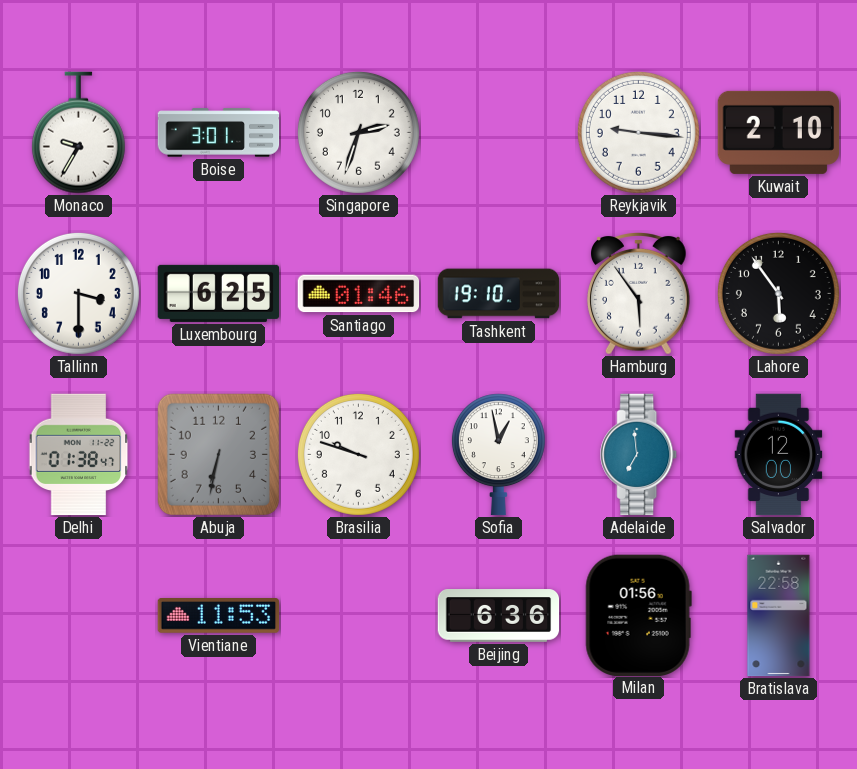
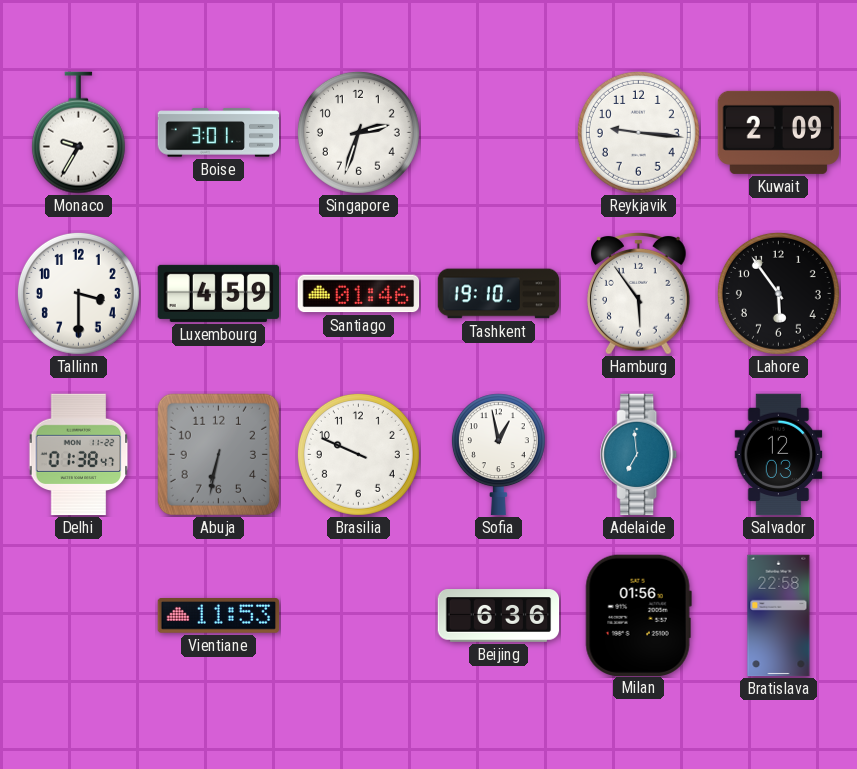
Kuwait: 2:10 -> 2:09 (779, 132)
Luxembourg: 6:25 -> 4:59 (219, 293)
Brasilia: 9:48 -> 9:49 (358, 454)
Salvador: 12:00 -> 12:03 (779, 455)
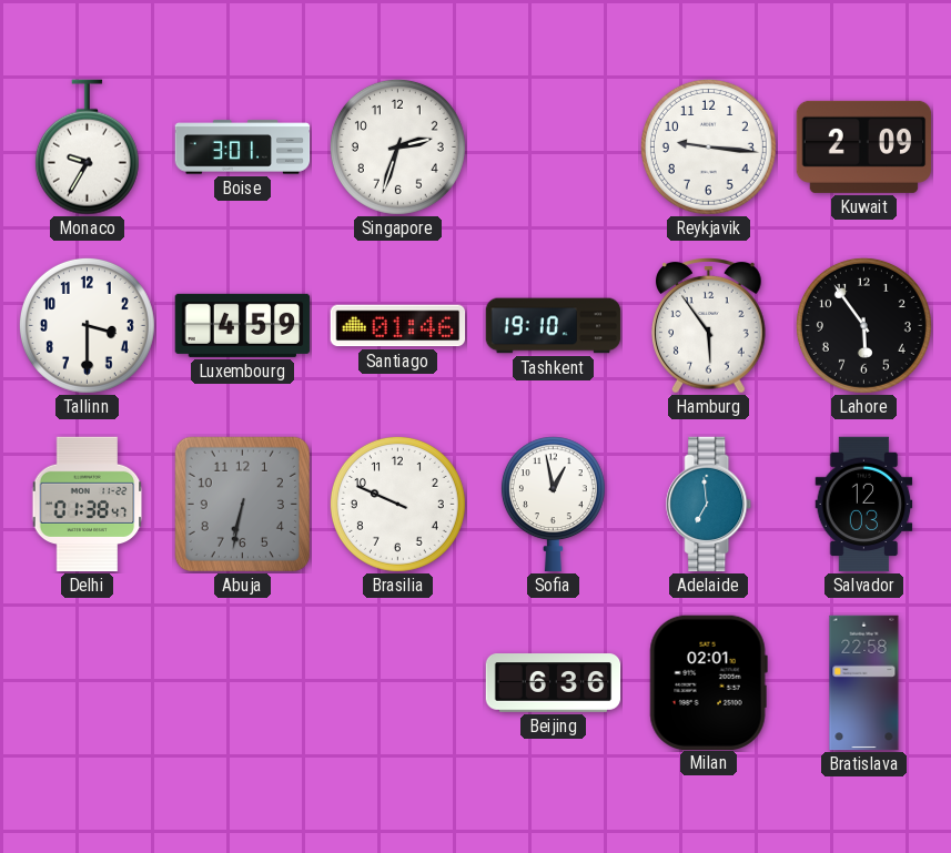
Vientiane: 11:53 -> none (219, 616)
Milan: 01:56 -> 02:01 (708, 682)
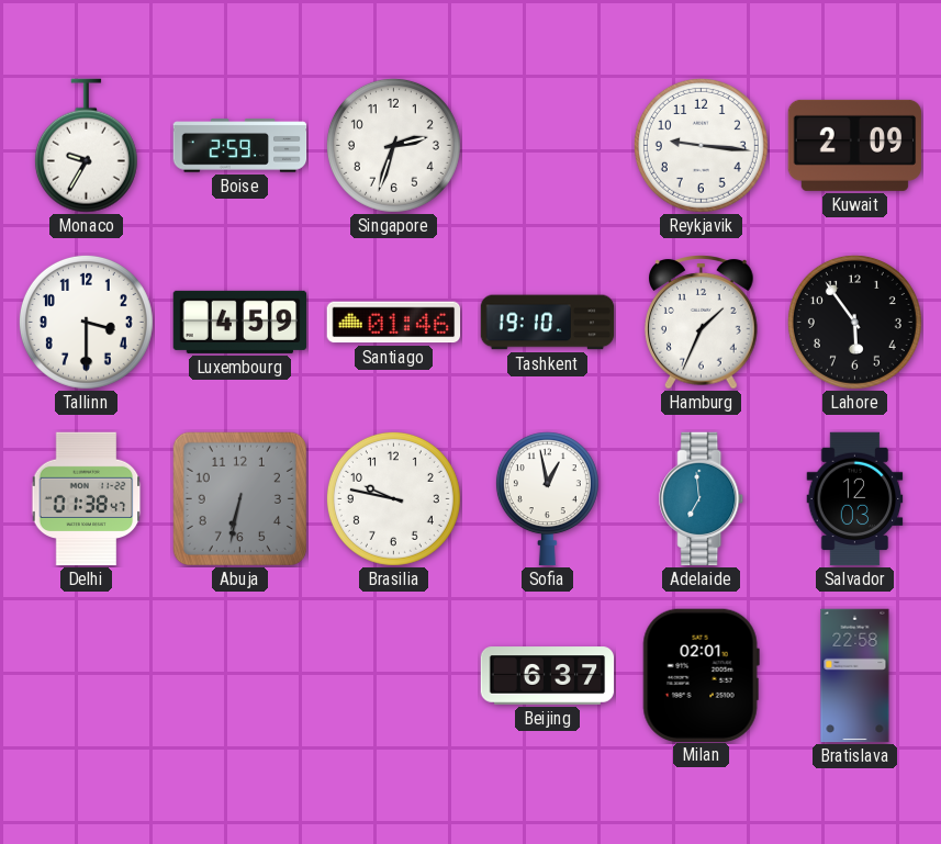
Boise: 3:01 -> 2:59 (240, 146)
Hamburg: 5:54 -> 1:34 (702, 323)
Brasilia: 9:49 -> 9:47 (393, 498)
Beijing: 6:36 -> 6:37 (548, 676)
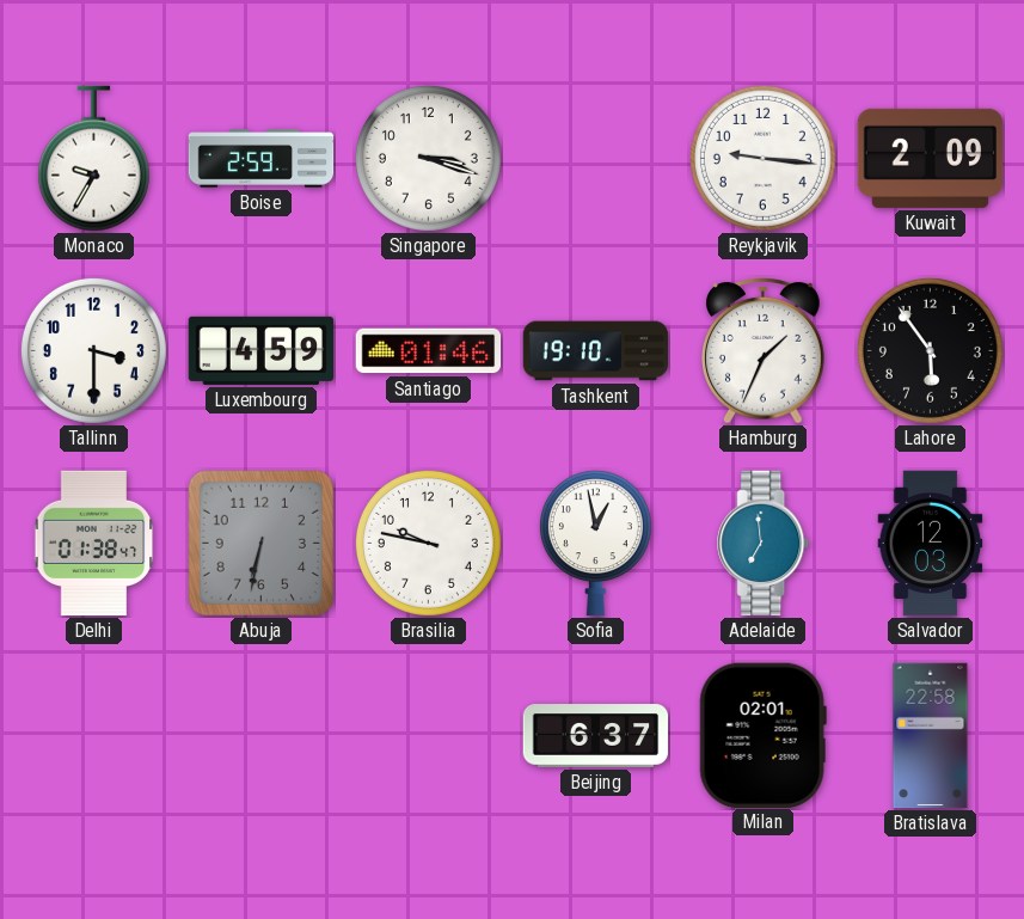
Singapore: 2:33 -> 3:18 (428, 158)
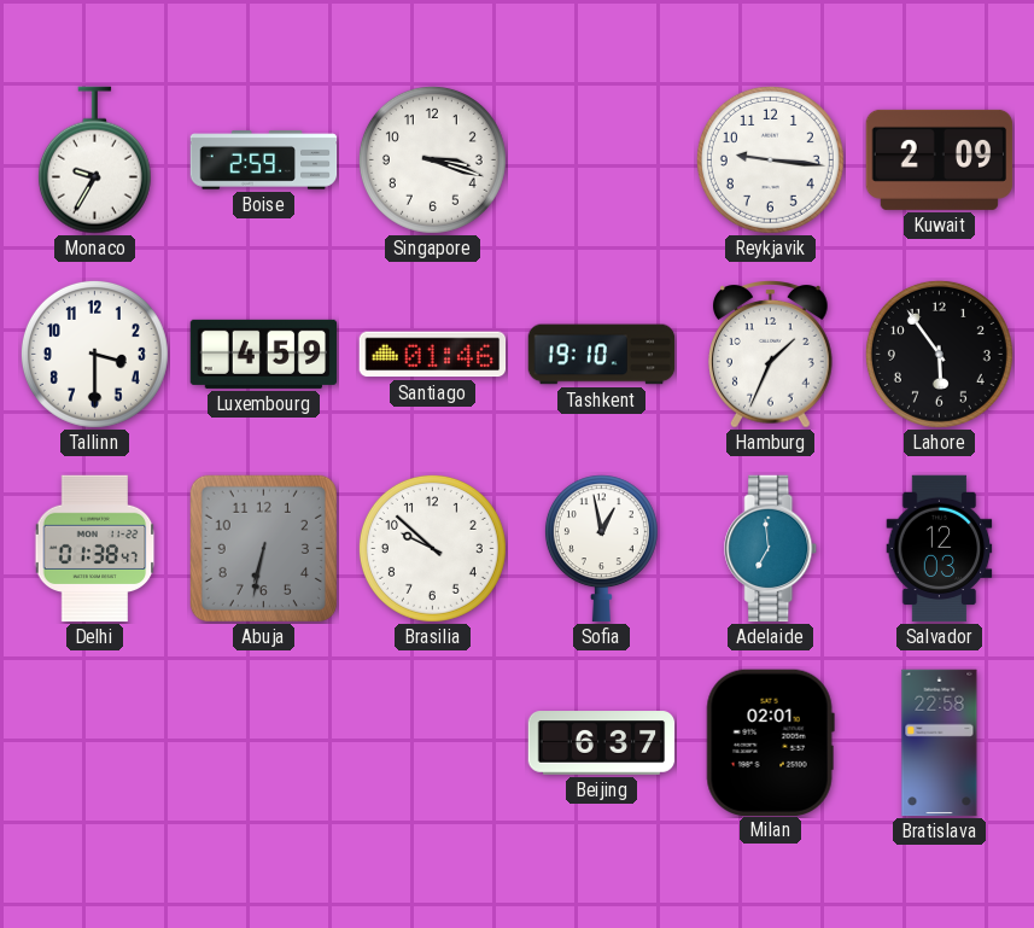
Brasilia: 9:47 -> 9:52 (432, 548)
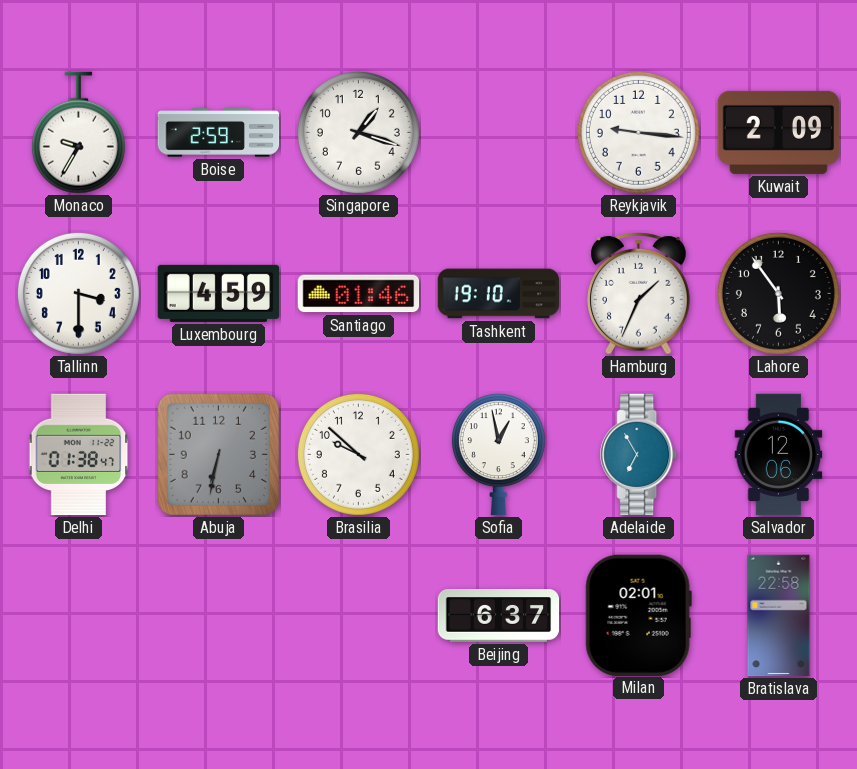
Singapore: 3:18 -> 1:18 (358, 132)
Adelaide: 6:59 -> 6:55 (639, 455)
Salvador: 12:03 -> 12:06 (779, 455)
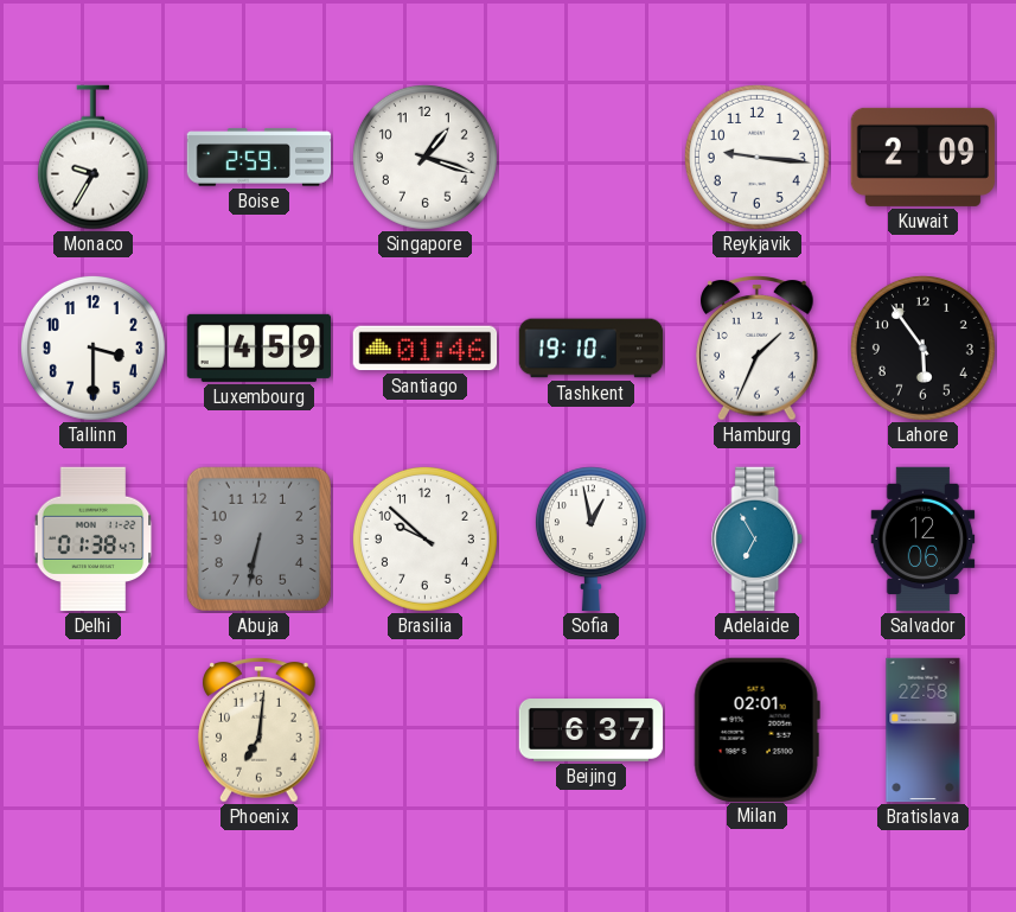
Phoenix: none -> 7:01 (260, 731)
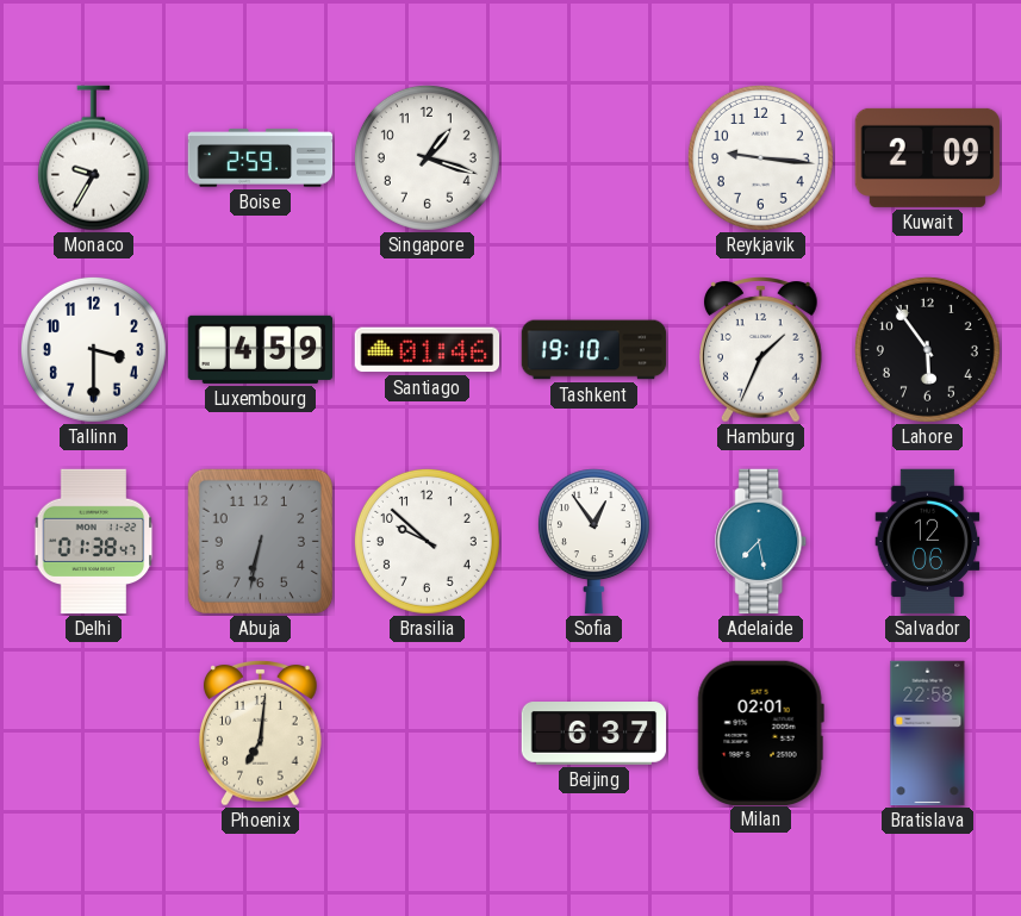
Sofia: 12:58 -> 12:54 (593, 542)
Adelaide: 6:55 -> 7:28 (761, 542)
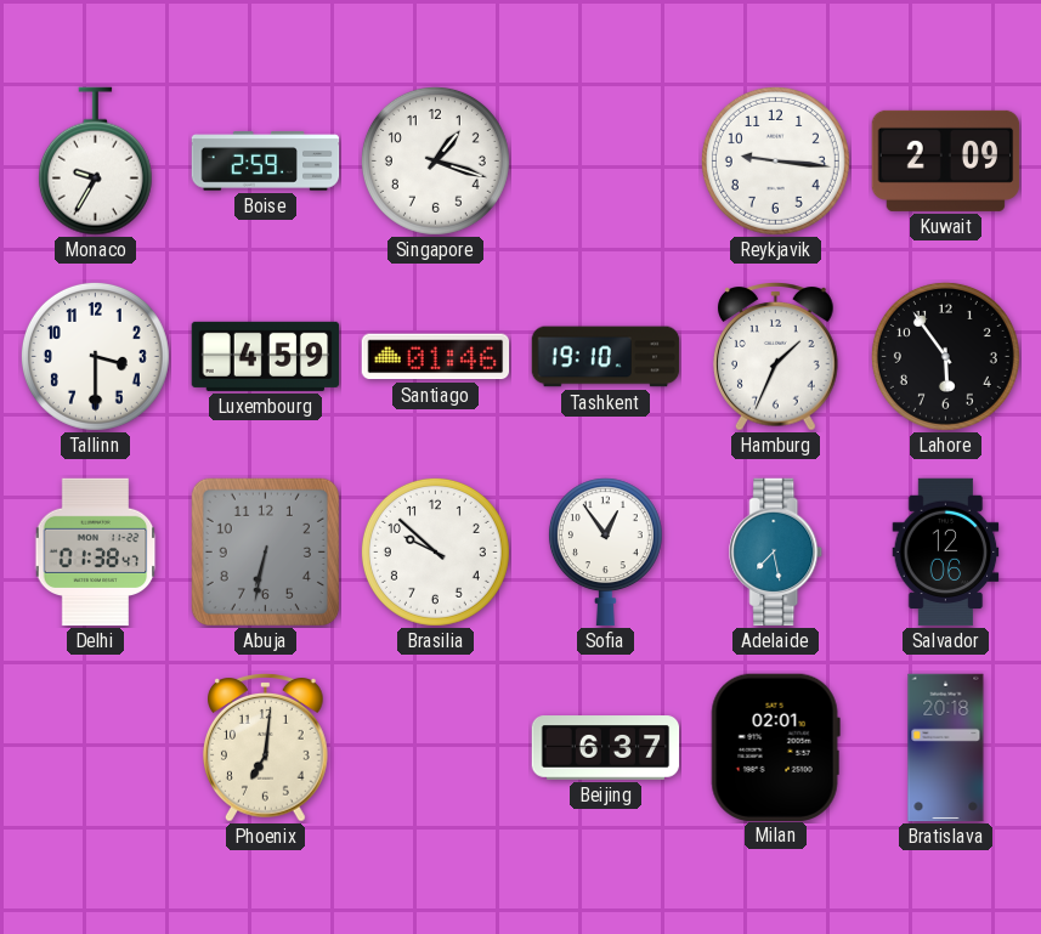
Bratislava: 22:58 -> 20:18 (946, 748)
